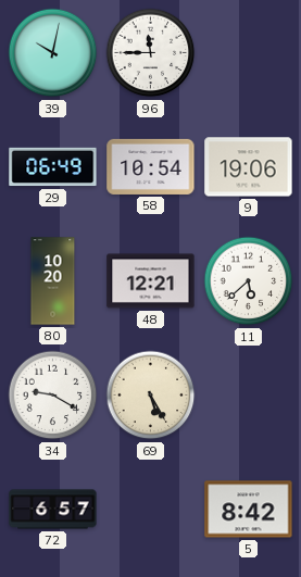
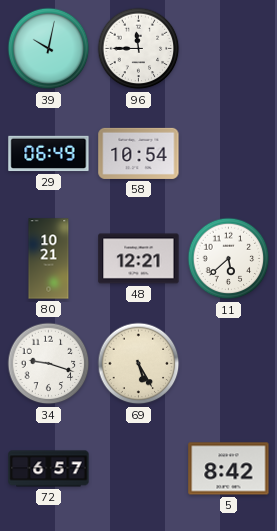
9: 19:06 -> none (249, 167)
80: 10:20 -> 10:21 (49, 259)
34: 9:20 -> 9:18 (49, 364)
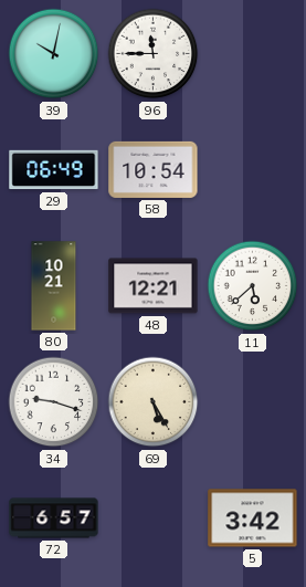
5: 8:42 -> 3:42 (253, 518)
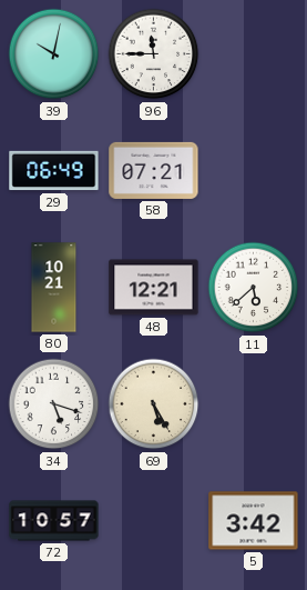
58: 10:54 -> 07:21 (154, 170)
34: 9:18 -> 5:18 (54, 404)
72: 6:57 -> 10:57 (54, 521)
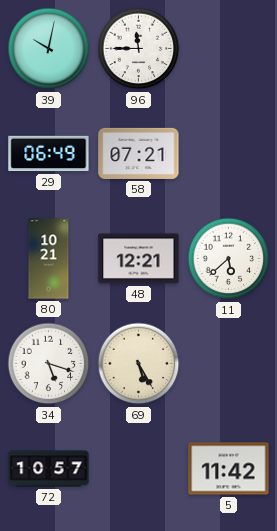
5: 3:42 -> 11:42 (229, 469)
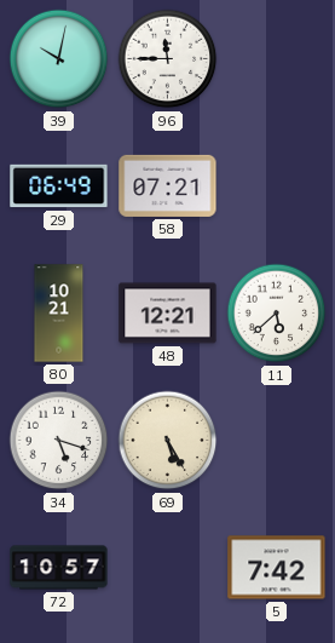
5: 11:42 -> 7:42 (277, 568)
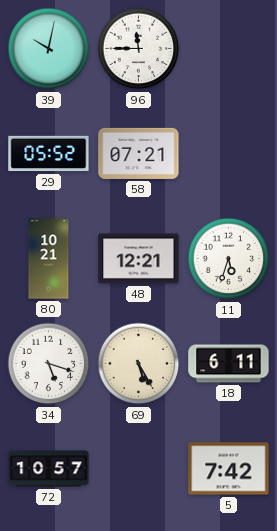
29: 06:49 -> 05:52 (49, 154)
11: 5:38 -> 5:33 (229, 259)
18: none -> 6:11 (229, 364)
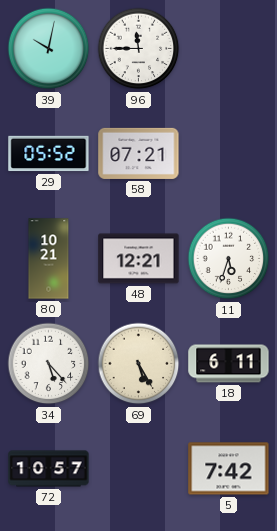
34: 5:18 -> 5:23 (49, 364)
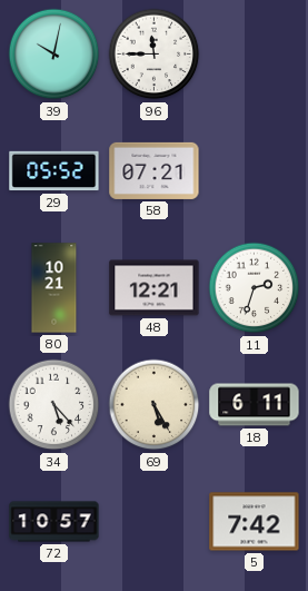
11: 5:33 -> 2:33 (255, 288)
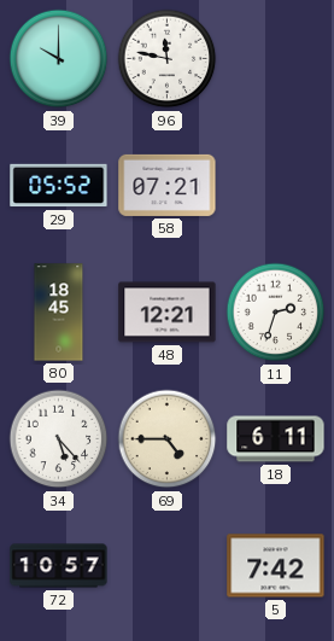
39: 10:02 -> 10:00 (59, 59)
96: 11:45 -> 11:47 (168, 59)
80: 10:21 -> 18:45 (59, 313)
69: 5:25 -> 4:45 (168, 439)
